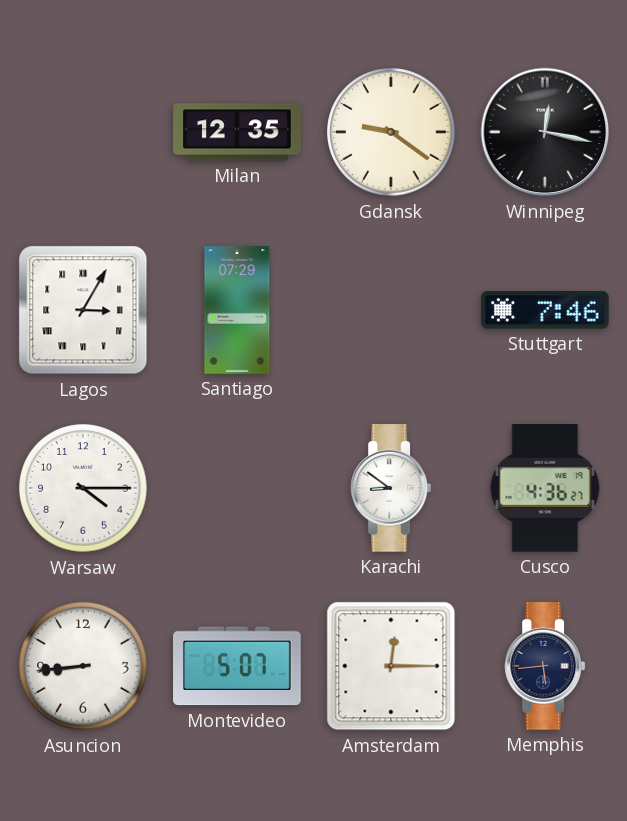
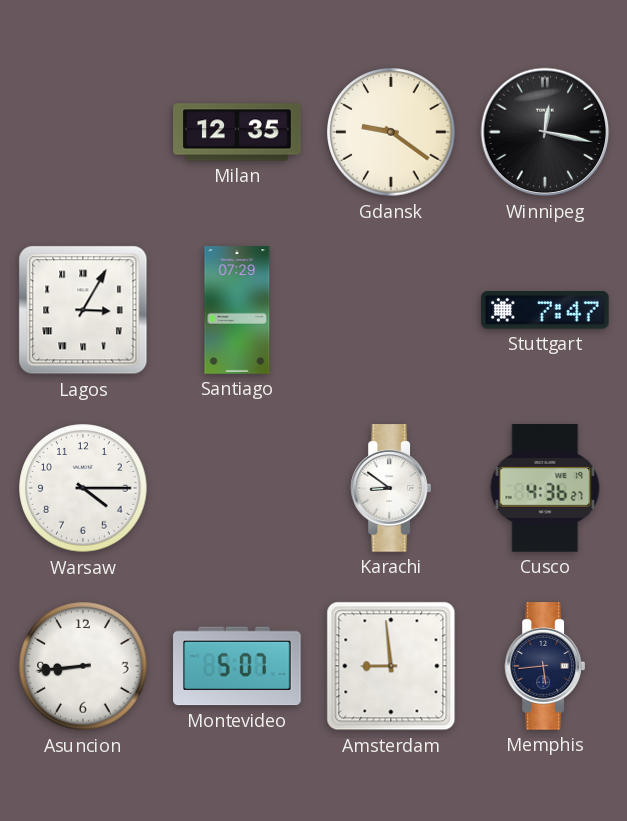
Stuttgart: 7:46 -> 7:47 (545, 310)
Amsterdam: 12:15 -> 8:59 (391, 666)
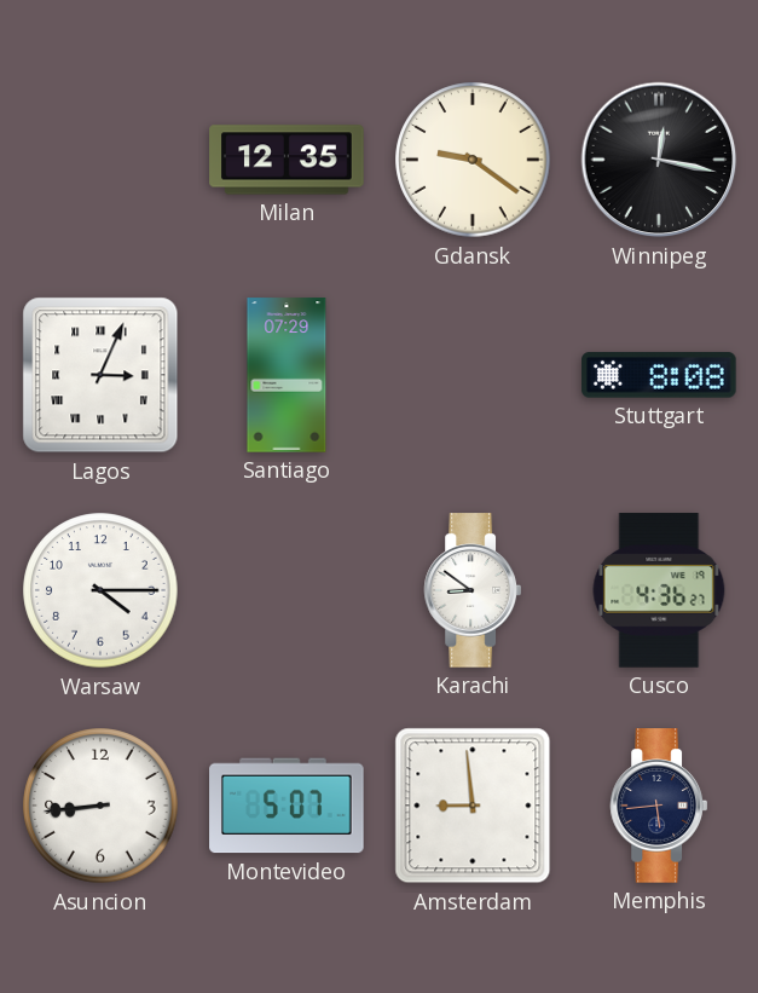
Lagos: 3:05 -> 3:04 (100, 375)
Stuttgart: 7:47 -> 8:08 (659, 375)
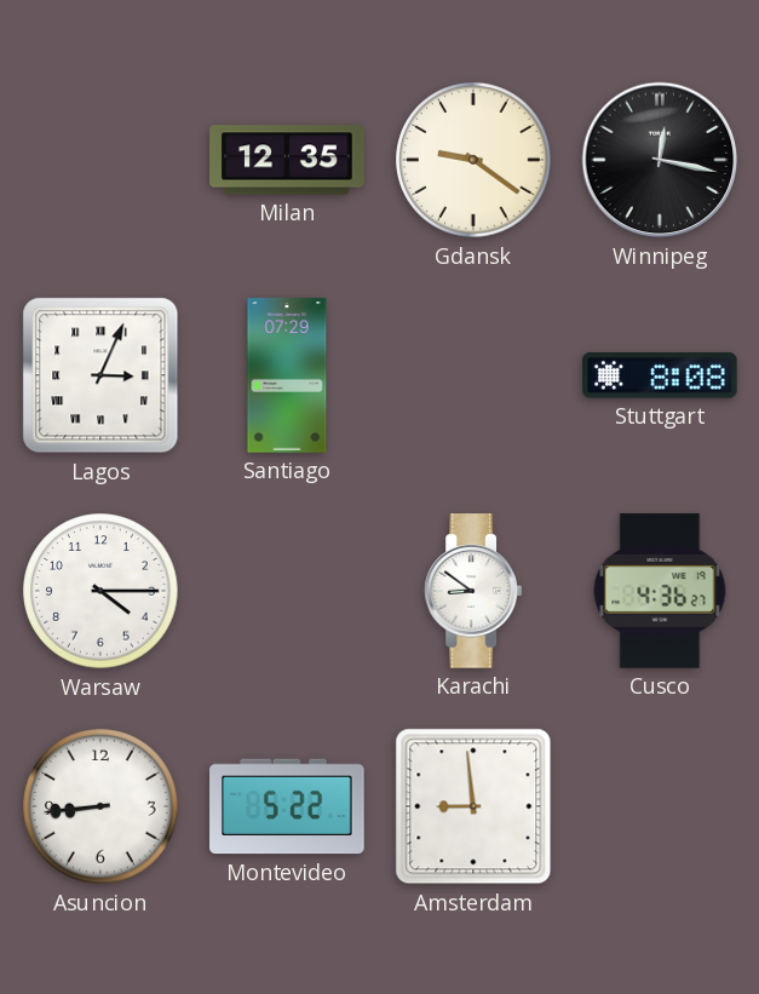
Montevideo: 5:07 -> 5:22 (287, 806)
Memphis: 5:44 -> none (658, 806)
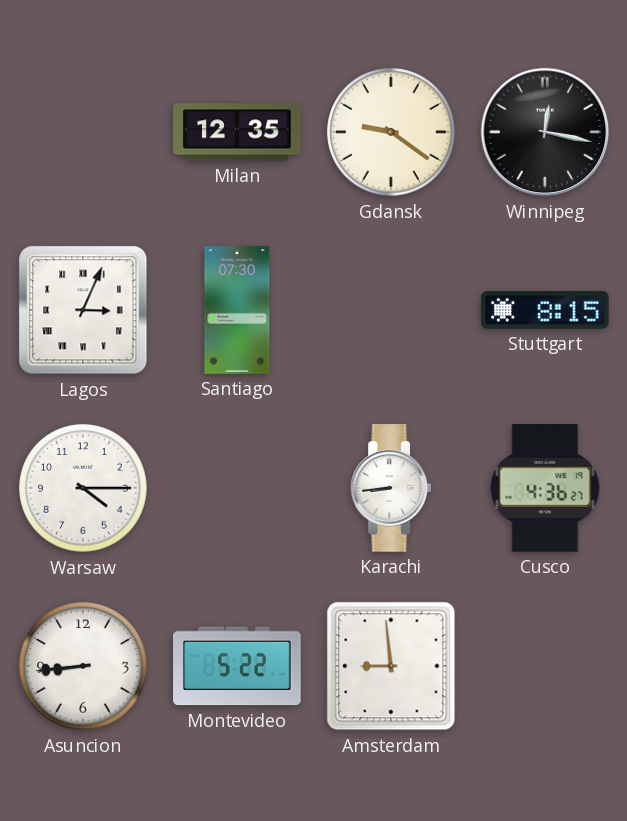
Santiago: 07:29 -> 07:30 (237, 310)
Stuttgart: 8:08 -> 8:15 (545, 310)
Karachi: 8:51 -> 8:44 (390, 488)
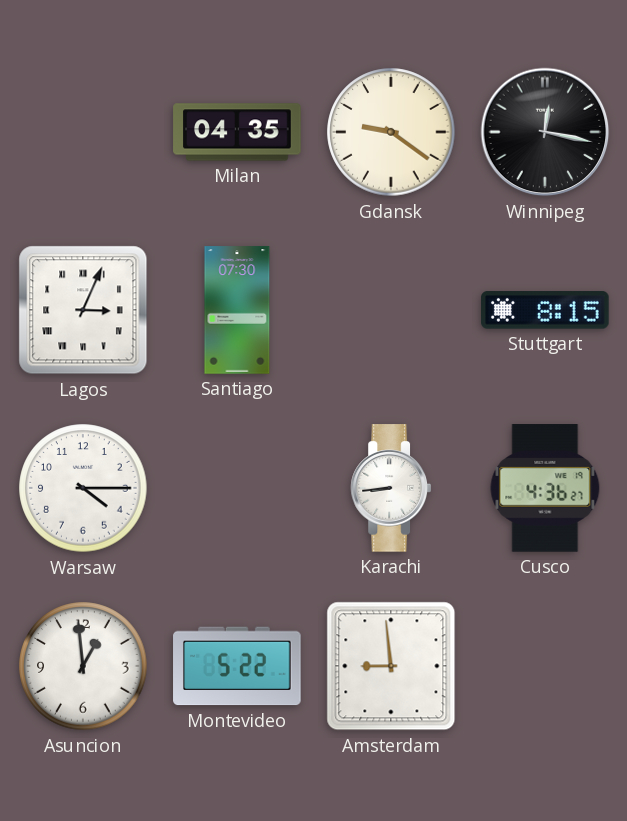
Milan: 12:35 -> 04:35 (237, 132)
Asuncion: 8:44 -> 12:59 (83, 666)
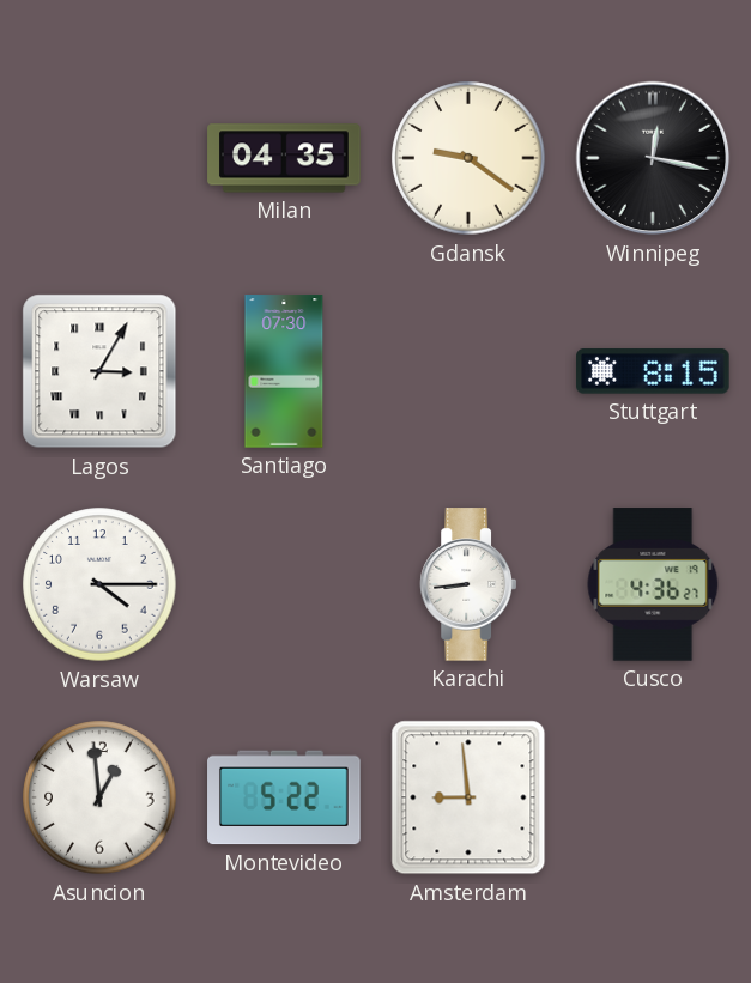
Lagos: 3:04 -> 3:05 (99, 371)
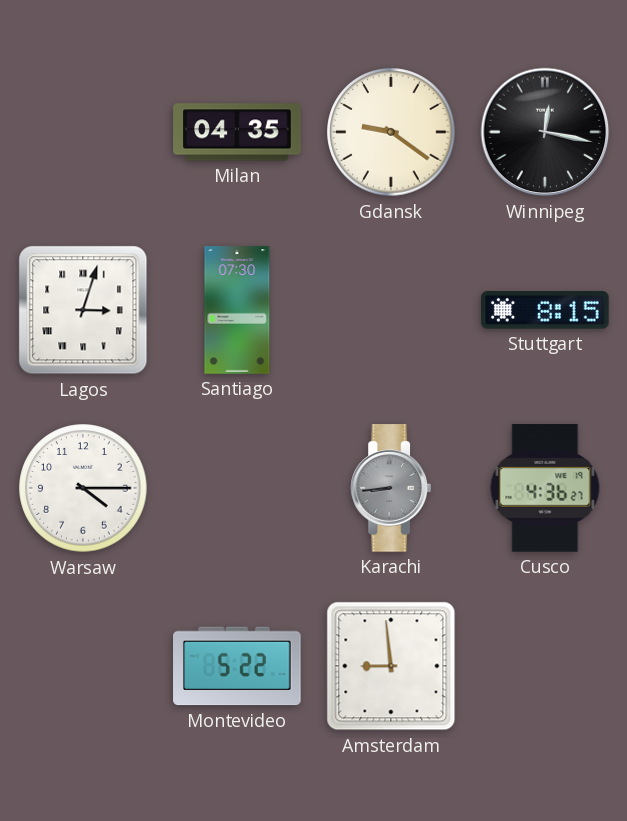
Lagos: 3:05 -> 3:03 (83, 310)
Karachi dial: white -> grey (390, 488)
Asuncion: 12:59 -> none (99, 797)
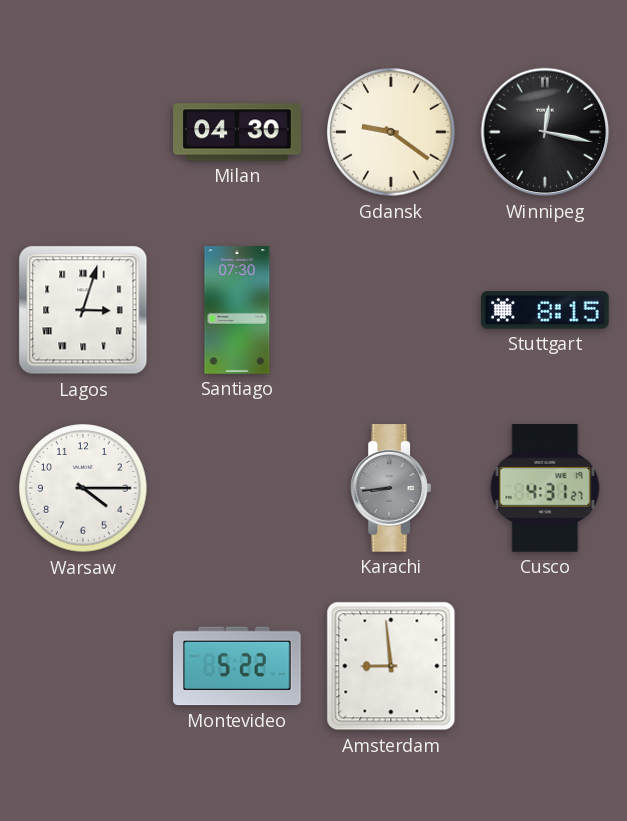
Milan: 04:35 -> 04:30 (237, 132)
Cusco: 4:36 -> 4:31 (545, 488)
